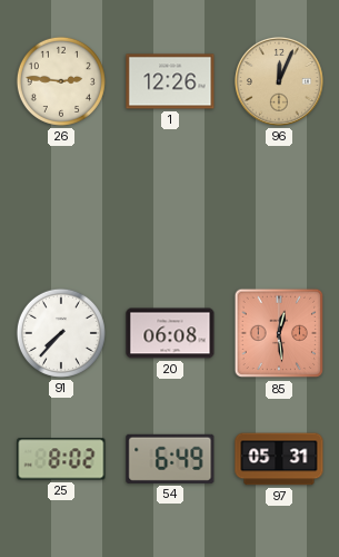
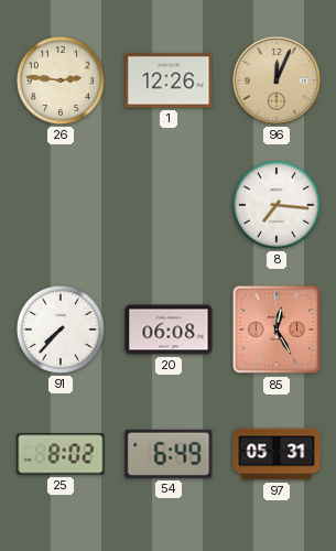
8: none -> 7:16 (277, 205)
85: 12:29 -> 12:25 (277, 329)
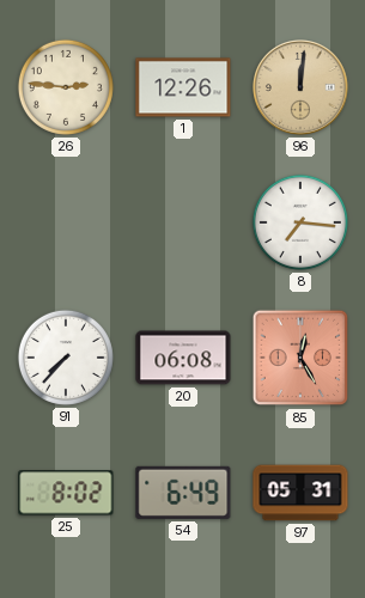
96: 12:04 -> 12:01 (302, 89)
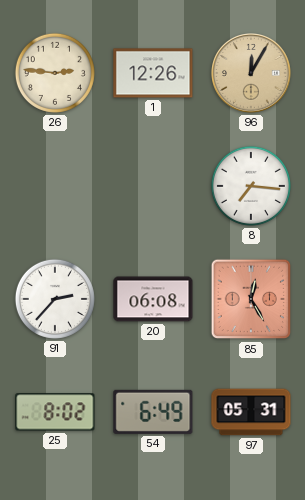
96: 12:01 -> 12:05 (252, 74)
91: 7:37 -> 2:37 (55, 299)
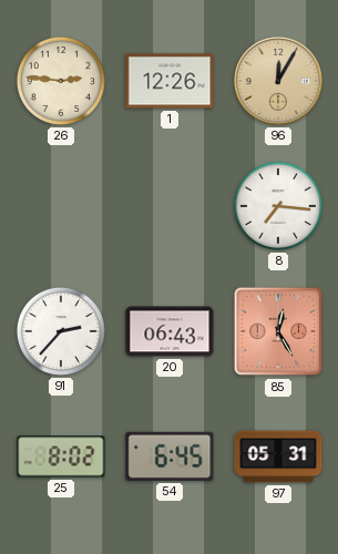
20: 06:08 -> 06:43 (170, 331)
54: 6:49 -> 6:45 (170, 456)
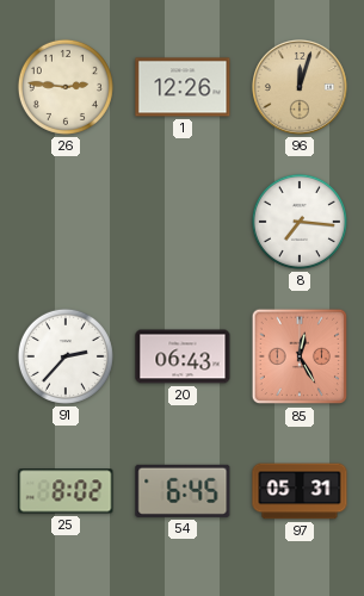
96: 12:05 -> 12:03 (301, 88)
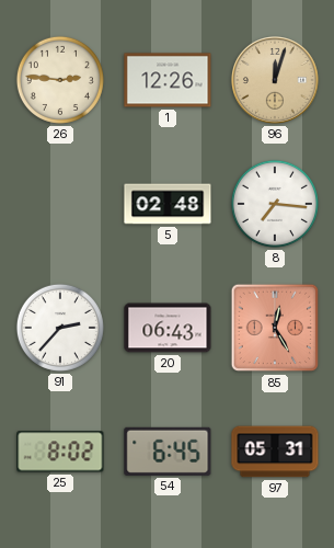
5: none -> 02:48 (168, 204)
